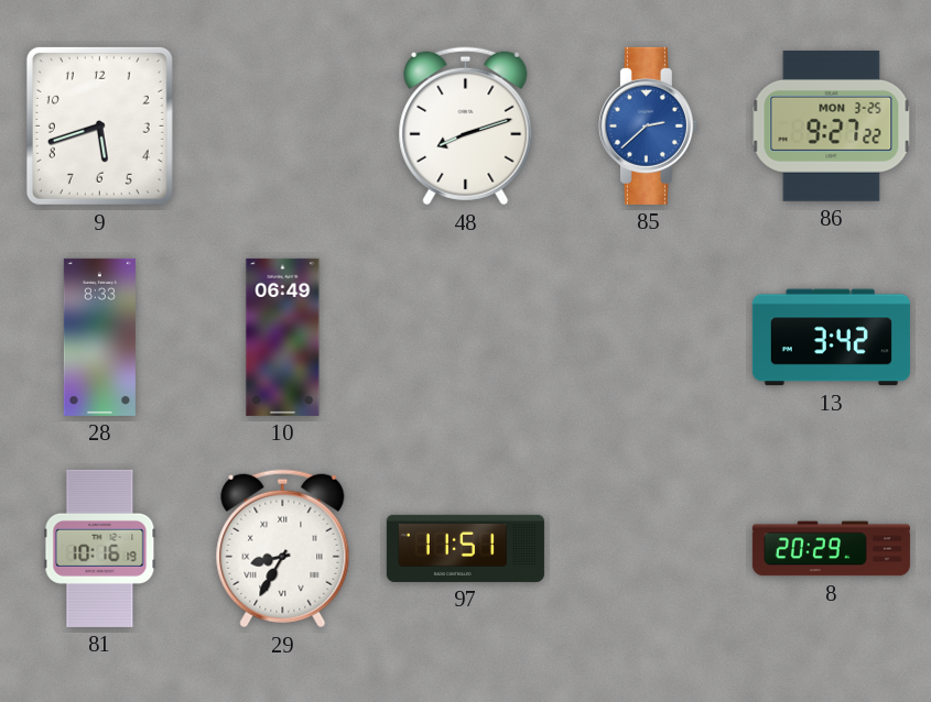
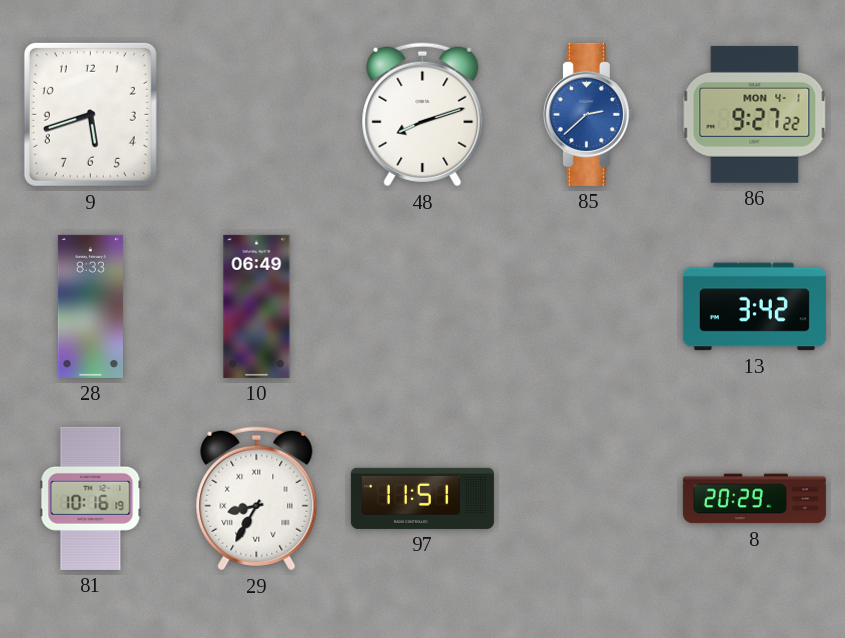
86 date: MON 3-25 -> MON 4-1 (755, 114)
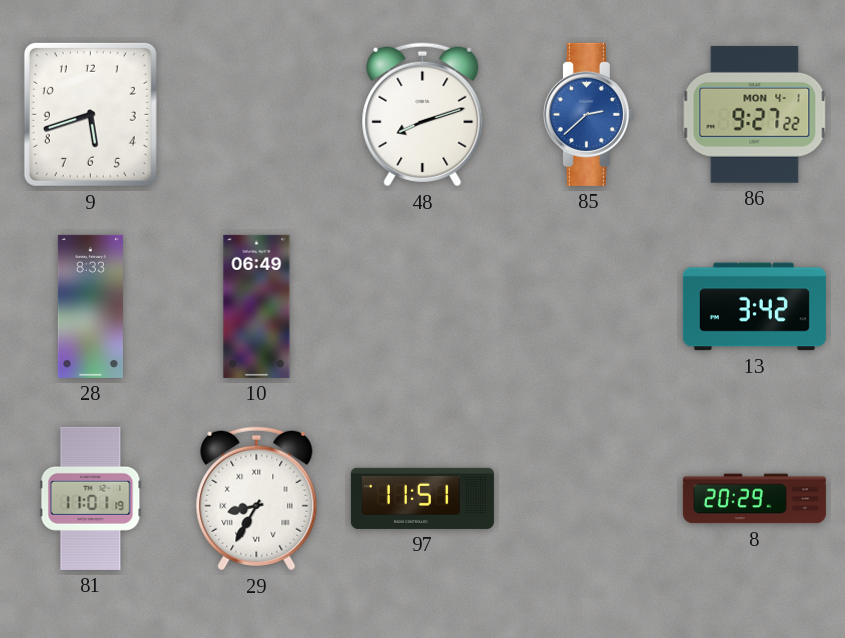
81: 10:16 -> 11:01 (91, 498)
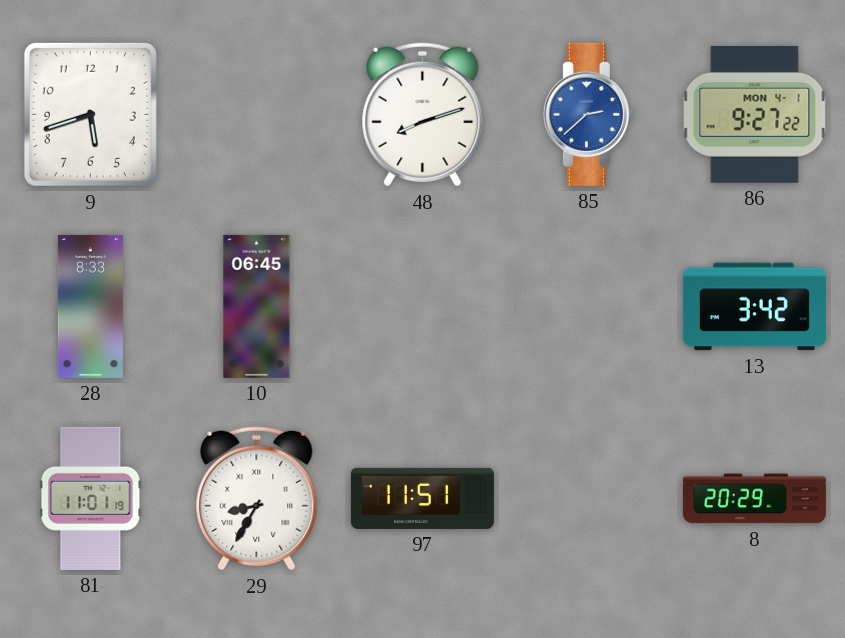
10: 06:49 -> 06:45 (257, 306)
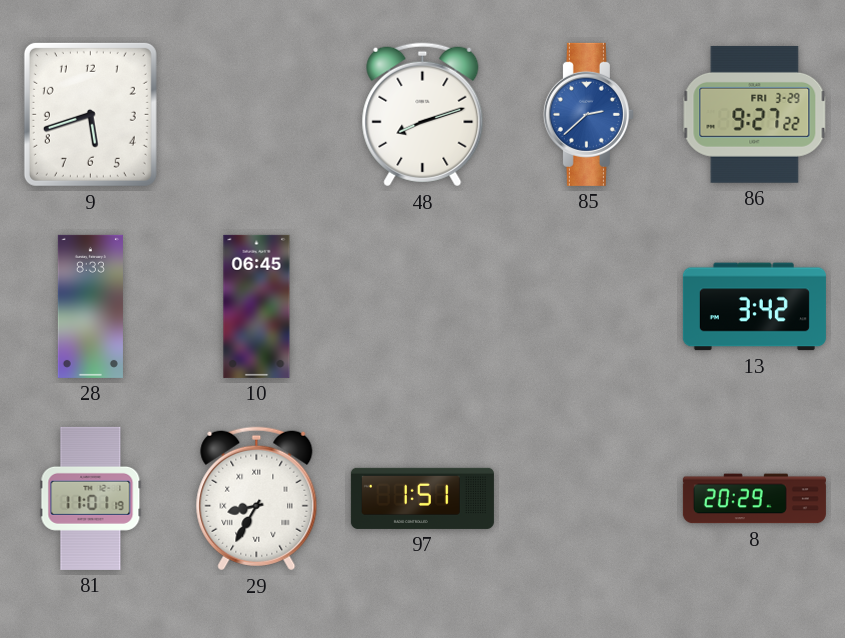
86 date: MON 4-1 -> FRI 3-29 (755, 114)
97: 11:51 -> 1:51 (422, 498)
